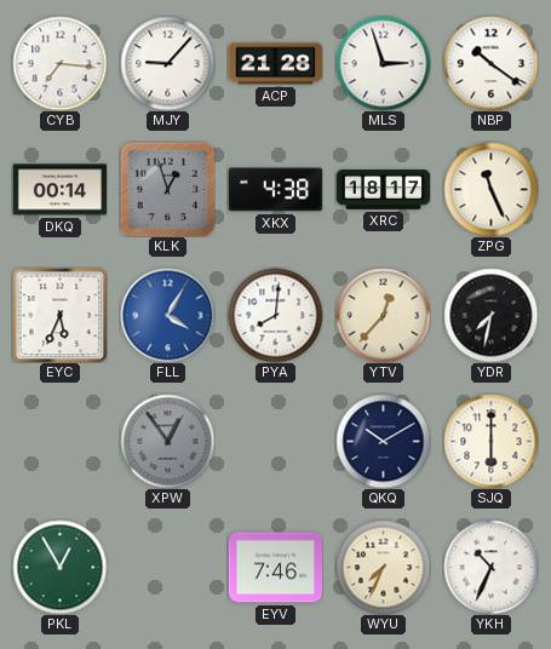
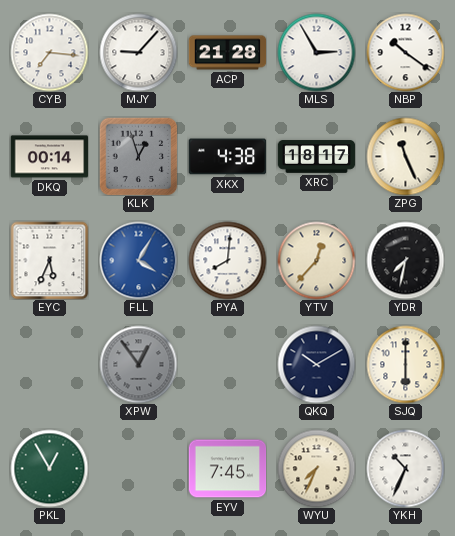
MLS: 2:57 -> 2:55 (316, 52)
EYV: 7:46 -> 7:45 (227, 469)
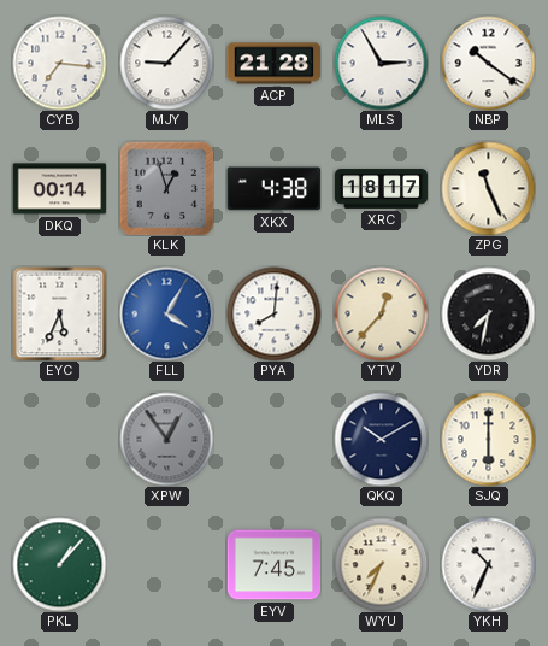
PKL: 12:55 -> 1:07 (59, 564)
